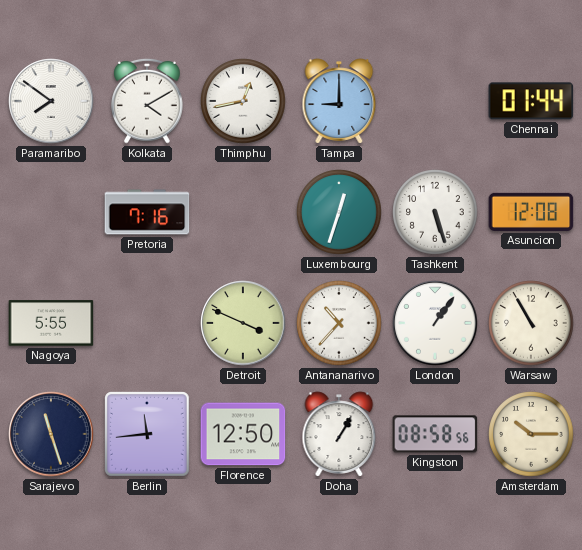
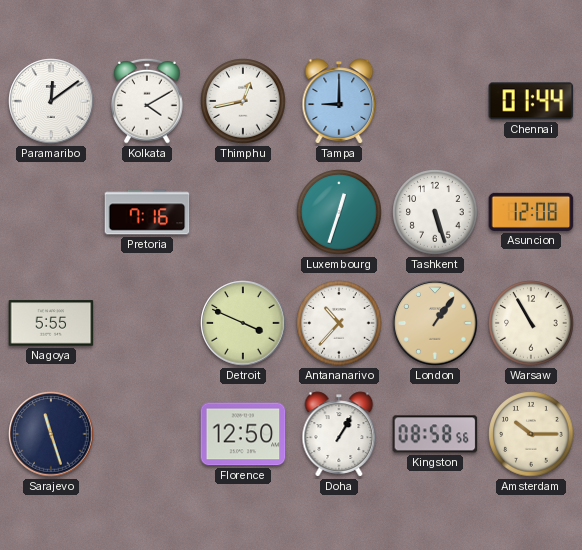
Paramaribo: 7:51 -> 12:09 (51, 101)
London dial: white -> champagne (435, 323)
Berlin: 11:44 -> none (148, 435)
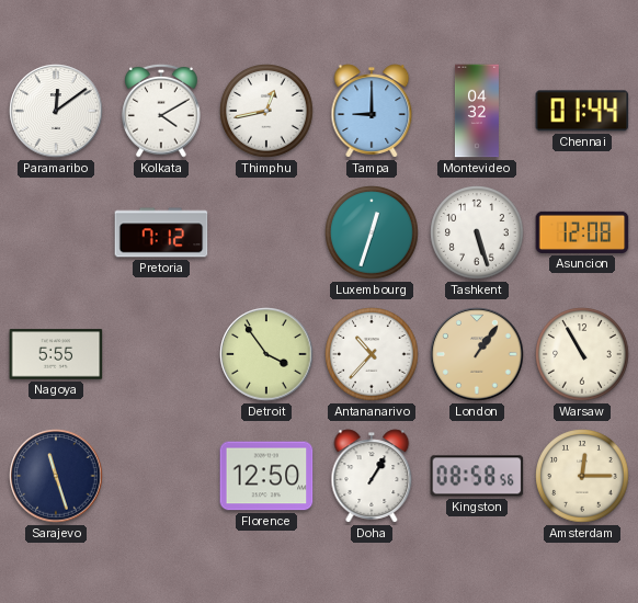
Montevideo: none -> 04:32 (477, 111)
Pretoria: 7:16 -> 7:12 (161, 232)
Detroit: 3:49 -> 3:54 (266, 354)
Amsterdam: 10:15 -> 12:15 (582, 476)
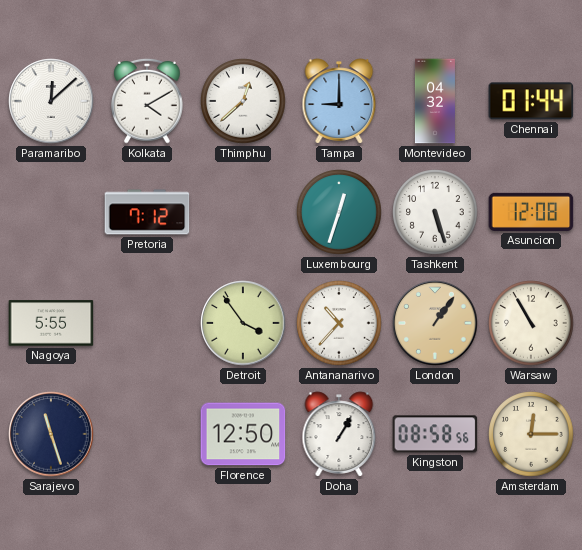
Paramaribo: 12:09 -> 12:08 (51, 101)
Thimphu: 12:43 -> 12:38 (243, 101)
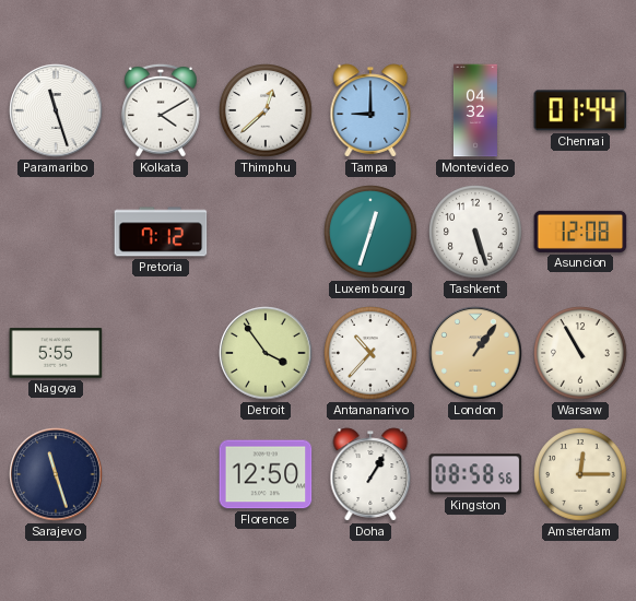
Paramaribo: 12:08 -> 11:27 (56, 110)
